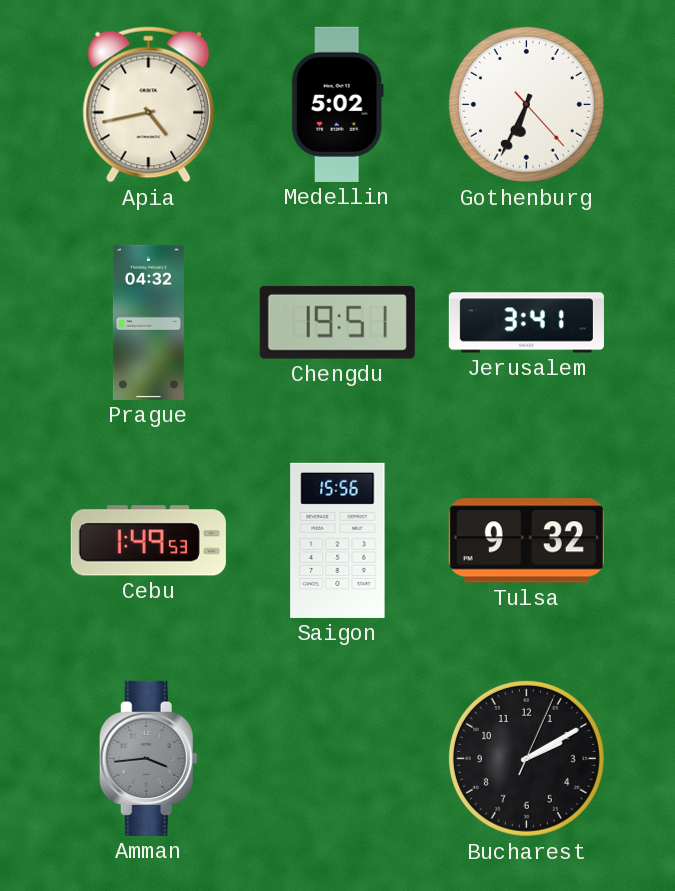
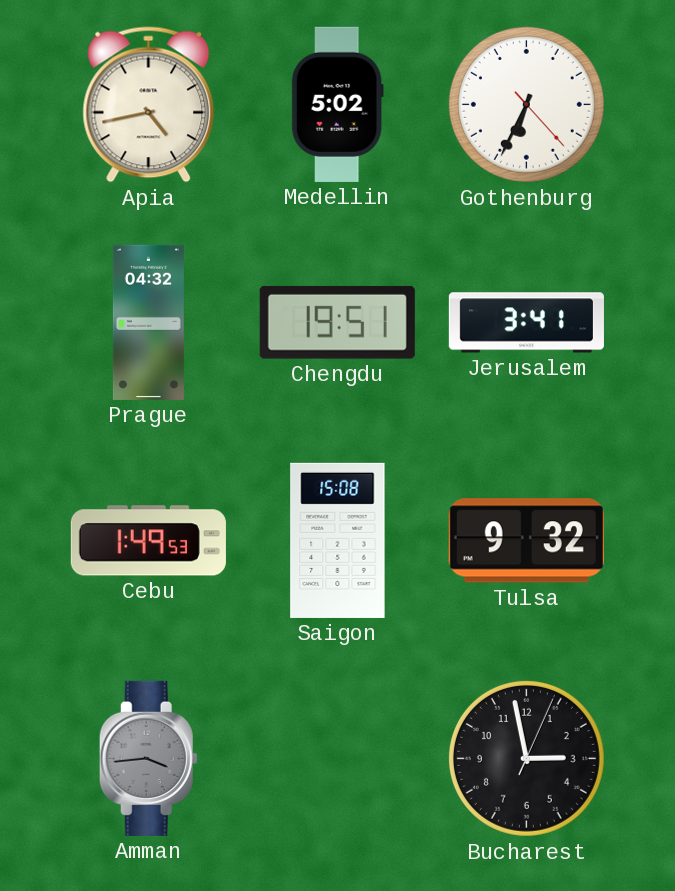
Saigon: 15:56 -> 15:08 (338, 540)
Bucharest: 2:10 -> 2:58 (526, 758)
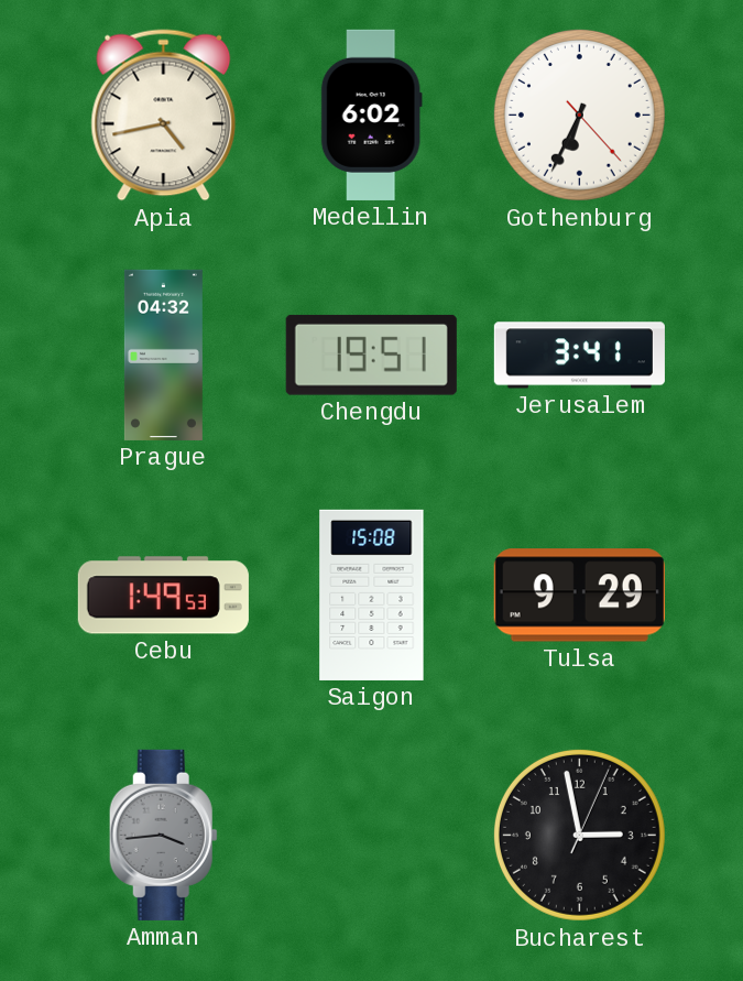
Medellin: 5:02 -> 6:02 (371, 115)
Tulsa: 9:32 -> 9:29 (579, 596)
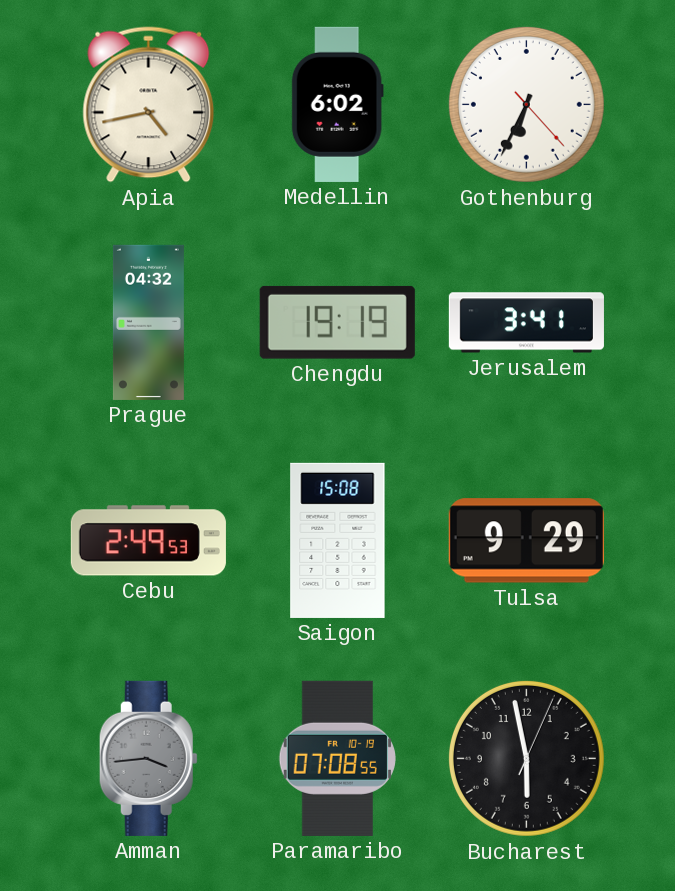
Chengdu: 19:51 -> 19:19 (337, 322)
Cebu: 1:49 -> 2:49 (148, 541)
Paramaribo: none -> 07:08 (337, 758)
Bucharest: 2:58 -> 5:58 (526, 758)
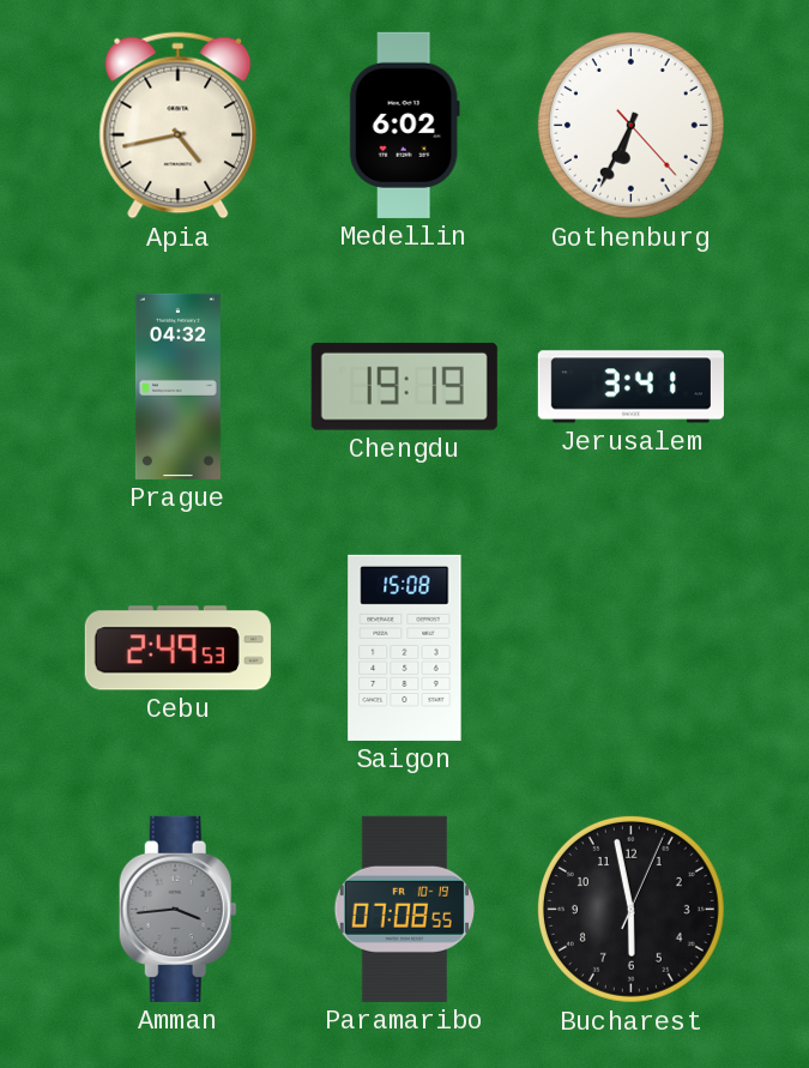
Tulsa: 9:29 -> none (526, 541)
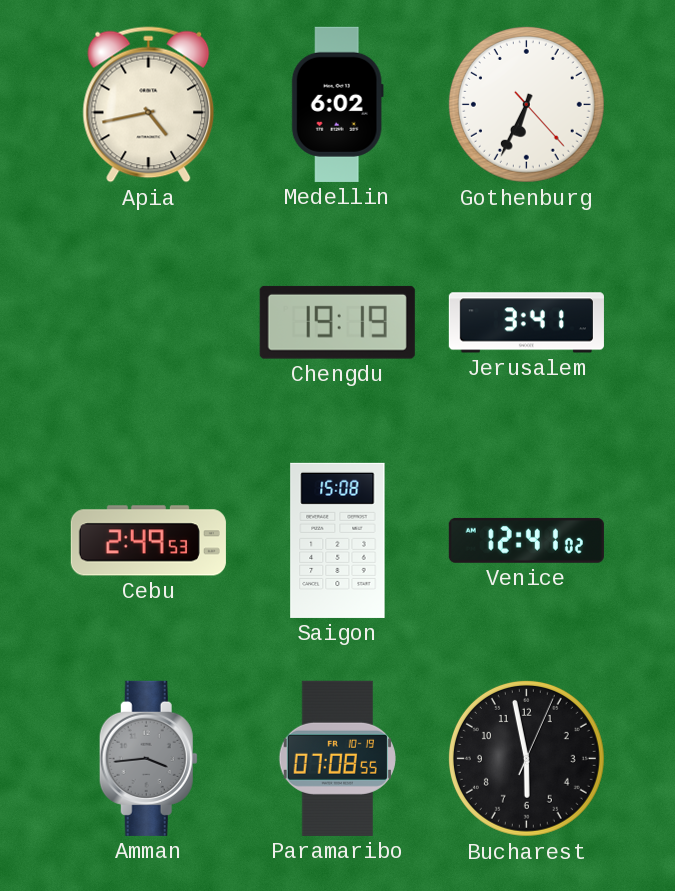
Prague: 04:32 -> none (177, 386)
Venice: none -> 12:41 (526, 540)
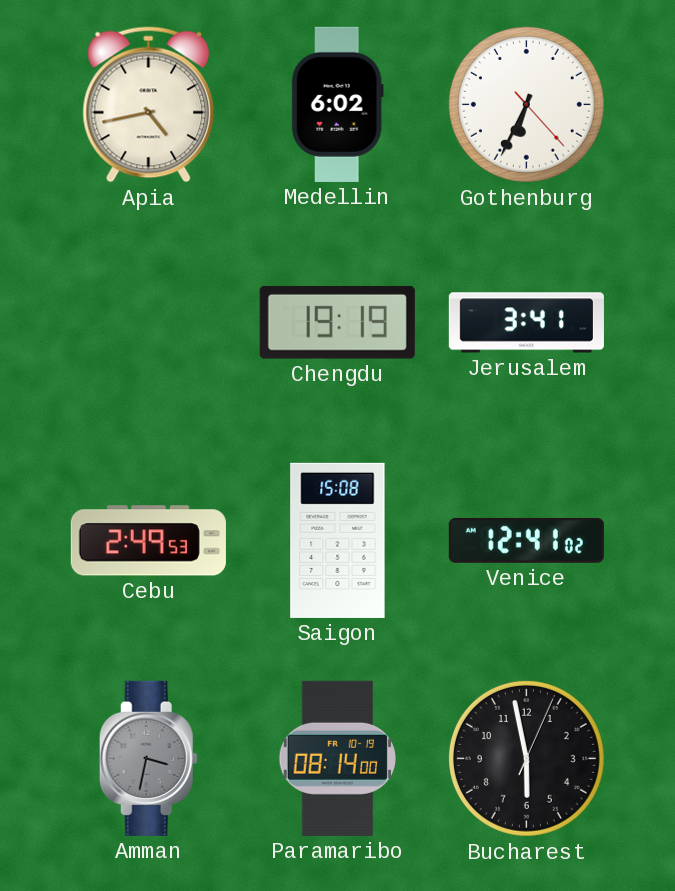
Amman: 3:44 -> 3:32 (148, 758)
Paramaribo: 07:08 -> 08:14 (337, 758)
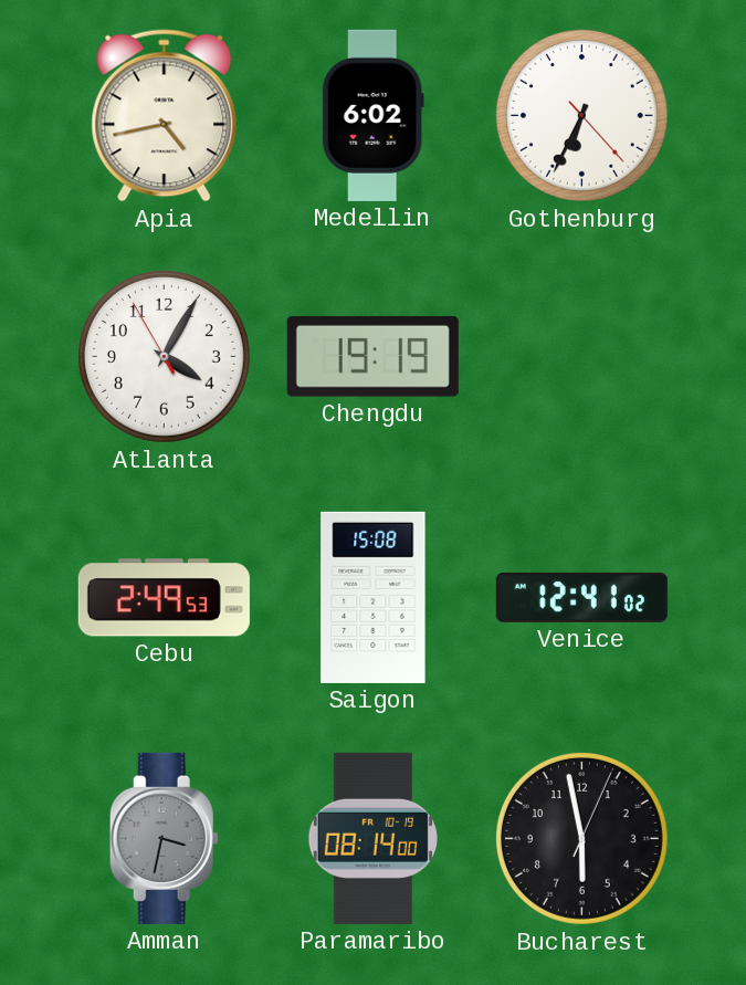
Atlanta: none -> 4:04 (164, 356)
Jerusalem: 3:41 -> none (526, 323)
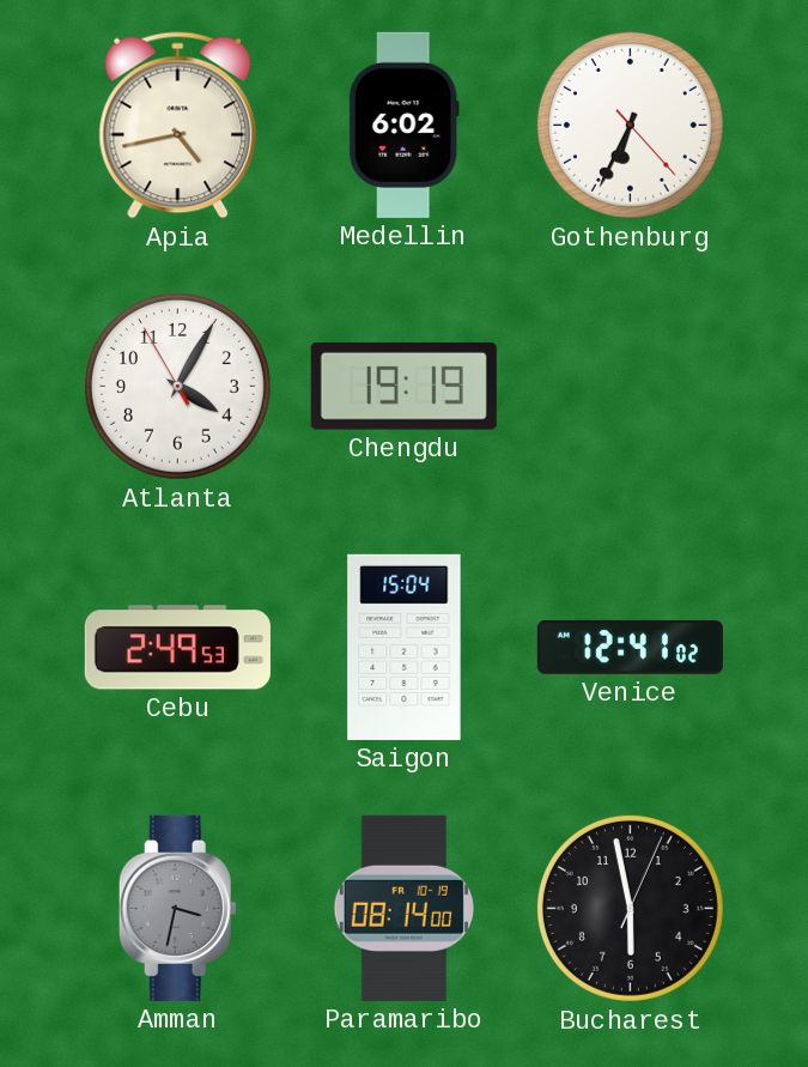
Saigon: 15:08 -> 15:04 (405, 647)
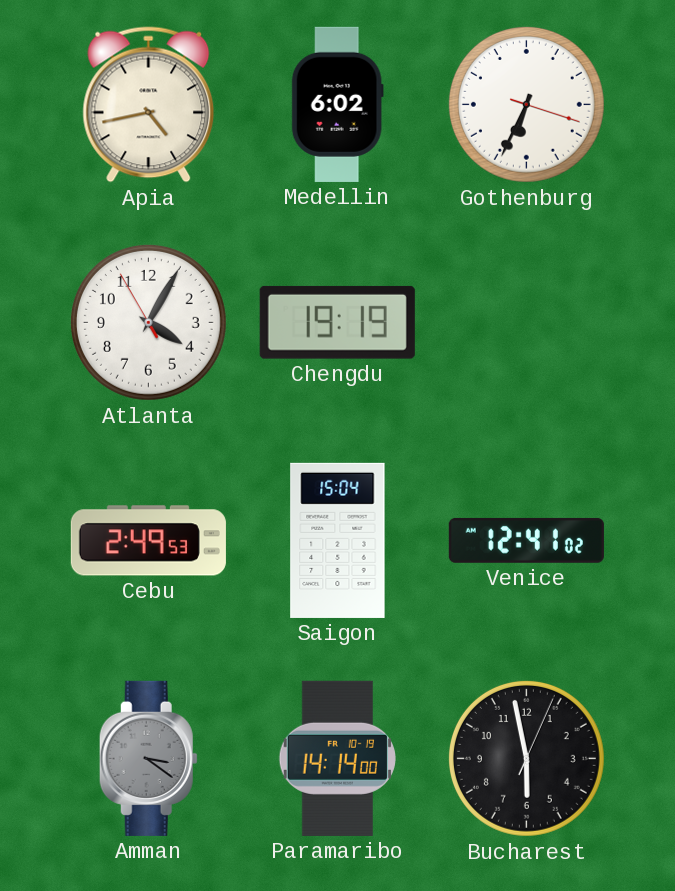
Gothenburg: 6:34:23 -> 6:34:18 (526, 104)
Amman: 3:32 -> 3:21 (148, 758)
Paramaribo: 08:14 -> 14:14 (337, 758)
